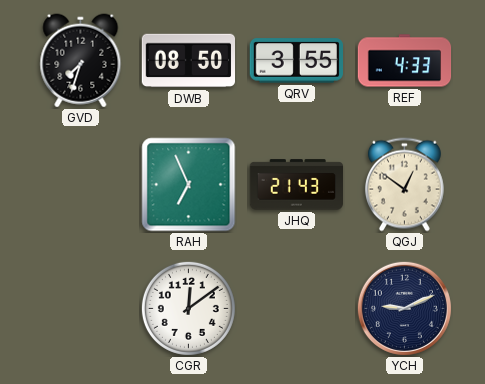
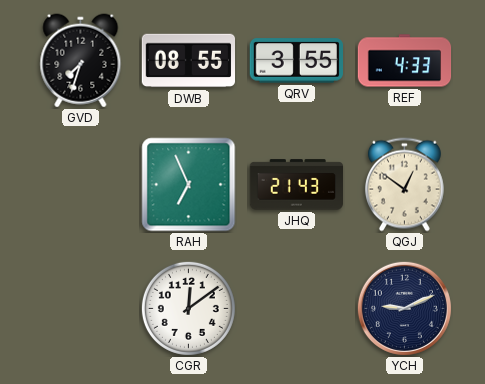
DWB: 08:50 -> 08:55 (188, 61)
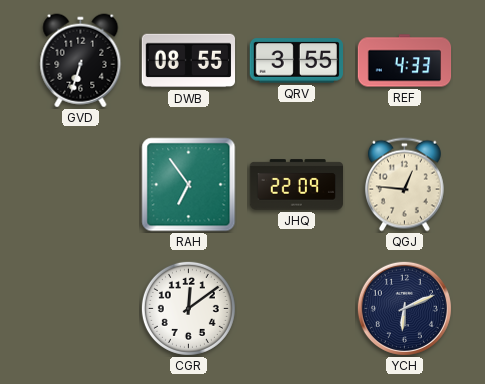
GVD: 7:33 -> 6:33 (81, 61)
RAH: 6:56 -> 6:54 (189, 185)
JHQ: 21:43 -> 22:09 (297, 185)
QGJ: 12:51 -> 12:46 (404, 185)
YCH: 9:11 -> 6:11 (404, 308)
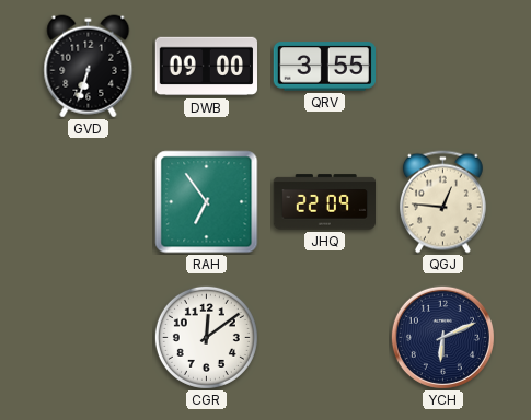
DWB: 08:55 -> 09:00 (206, 67)
REF: 4:33 -> none (405, 61)
